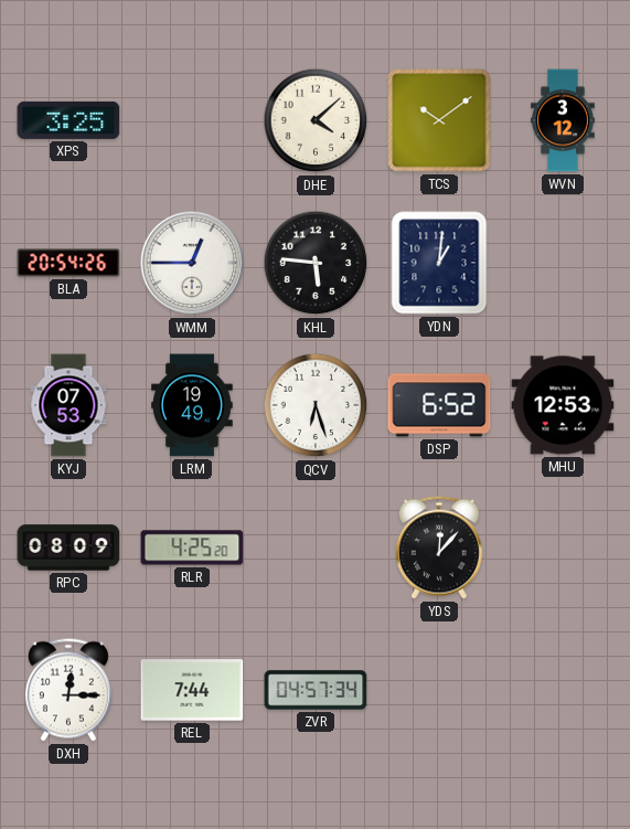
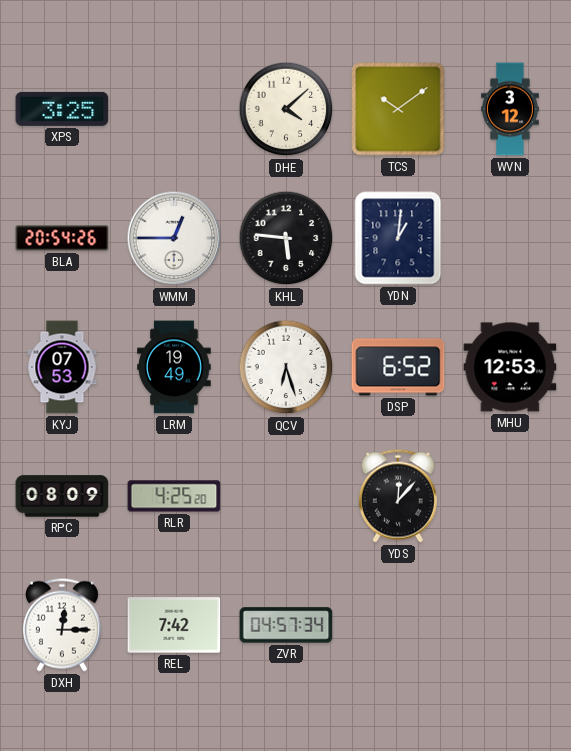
REL: 7:44 -> 7:42 (174, 625)
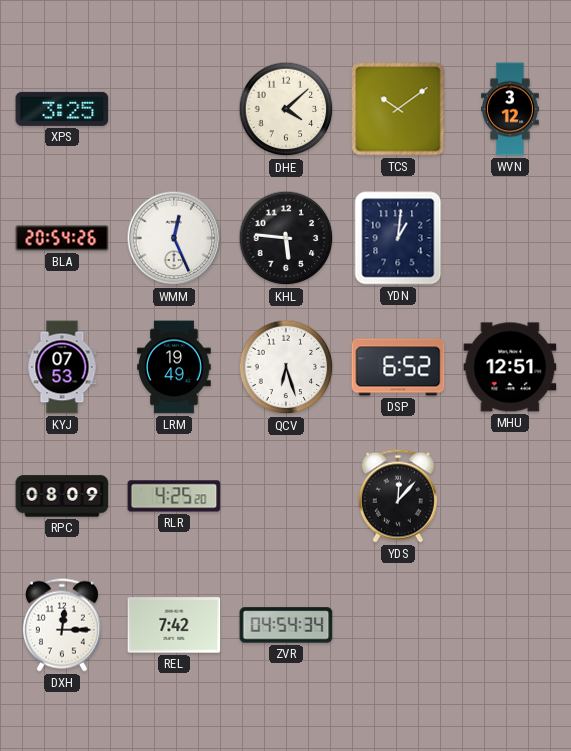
WMM: 12:45 -> 12:26 (174, 238)
MHU: 12:53 -> 12:51 (510, 367)
ZVR: 04:57 -> 04:54 (286, 625)
